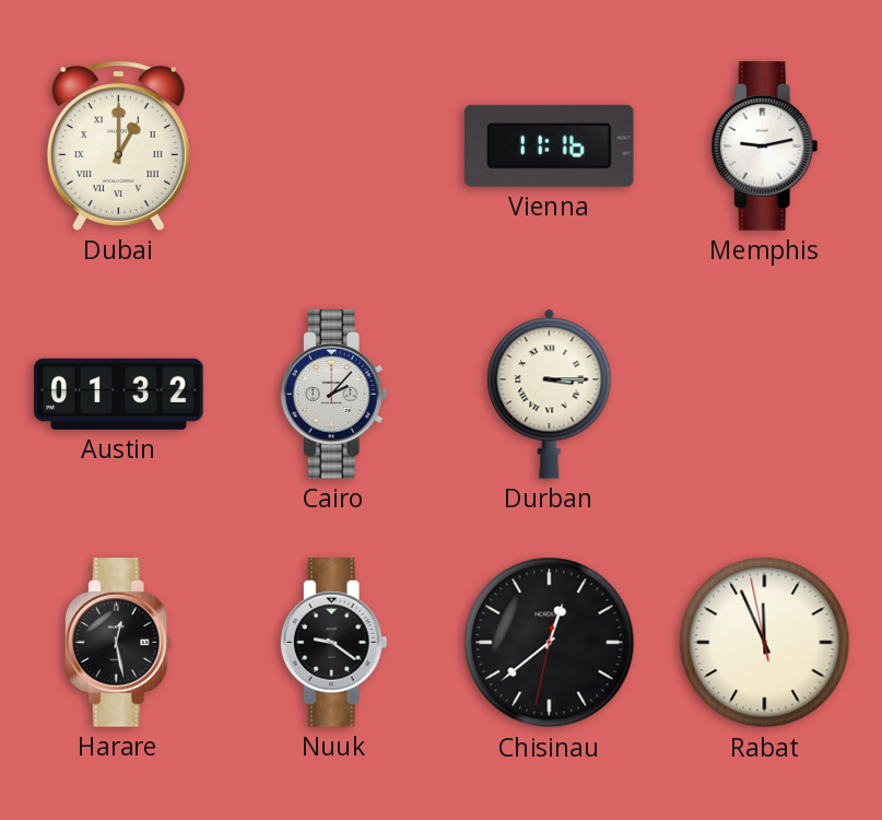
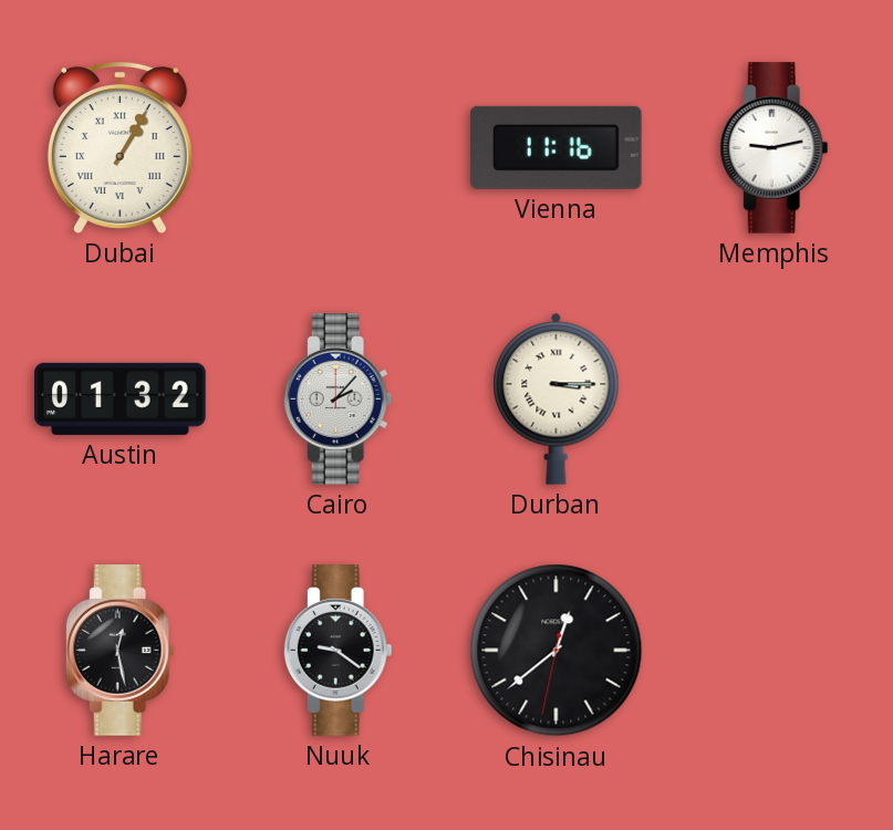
Dubai: 1:00 -> 1:05 (120, 148)
Rabat: 11:55 -> none (765, 643)
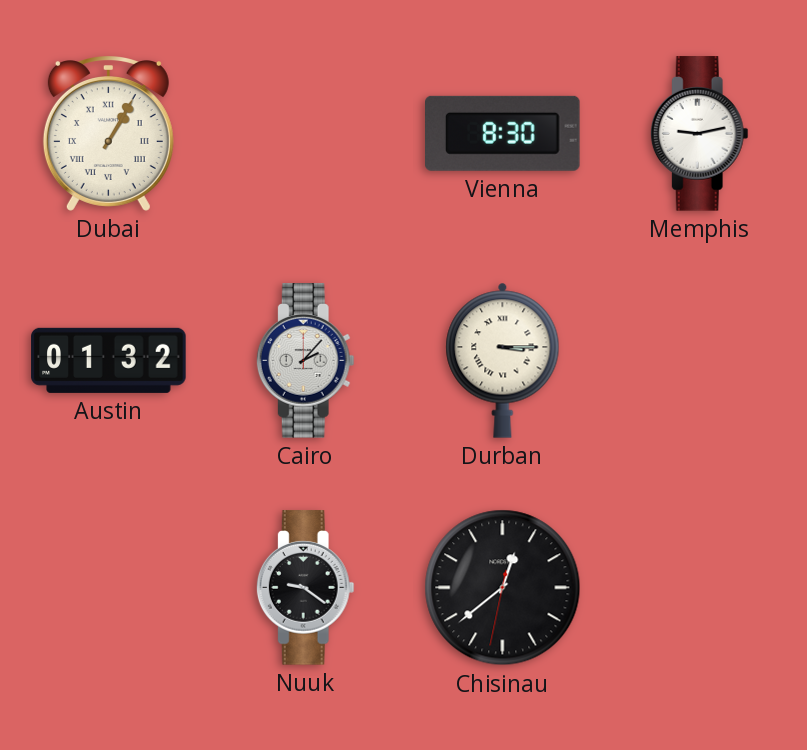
Vienna: 11:16 -> 8:30 (503, 133)
Harare: 12:28 -> none (120, 651)
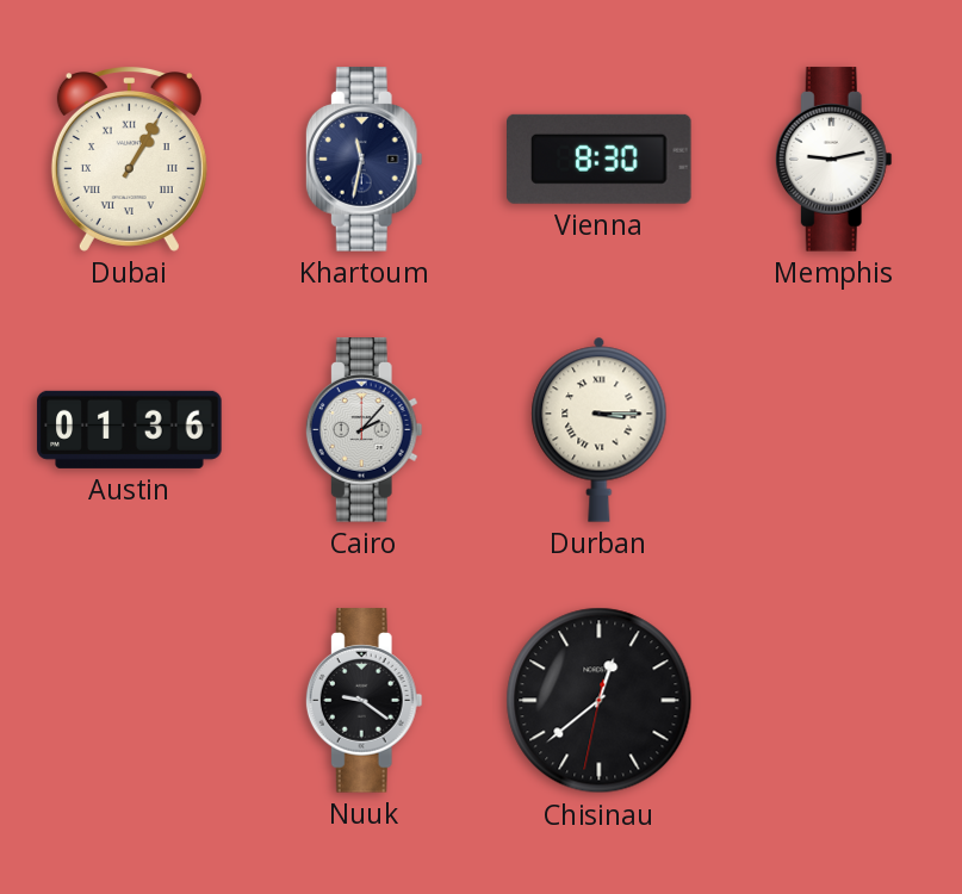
Khartoum: none -> 11:32 (364, 160)
Austin: 01:32 -> 01:36 (130, 429)
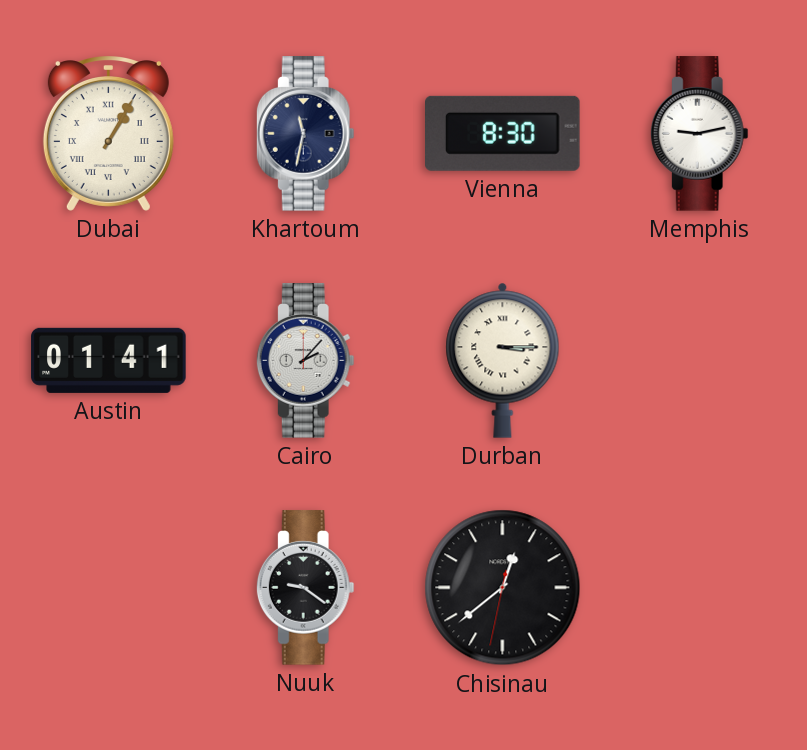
Austin: 01:36 -> 01:41 (109, 360)
